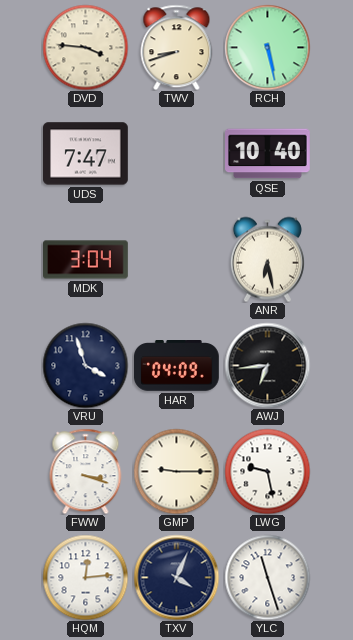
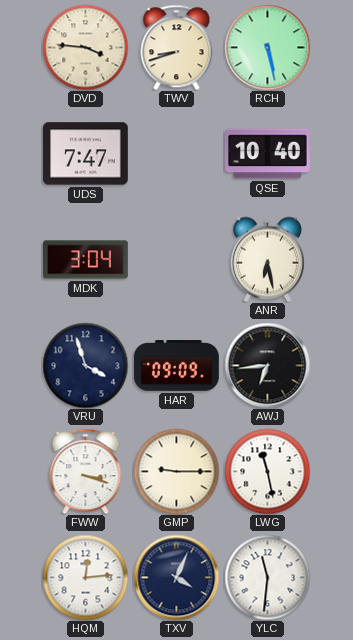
HAR: 04:09 -> 09:09 (177, 366)
LWG: 9:28 -> 11:28 (267, 471)
YLC: 11:27 -> 11:31 (267, 577)
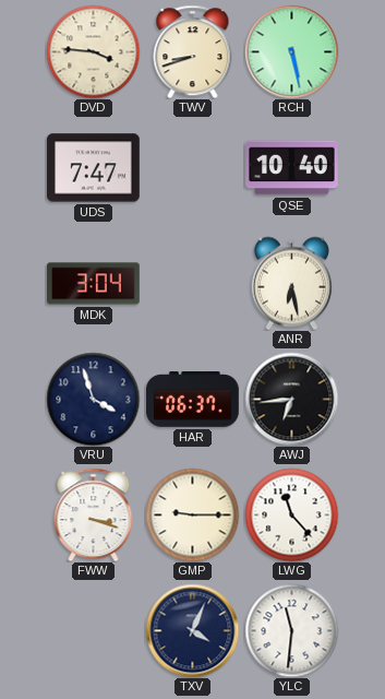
HAR: 09:09 -> 06:37 (193, 400)
LWG: 11:28 -> 11:23 (291, 514)
HQM: 12:14 -> none (85, 577)
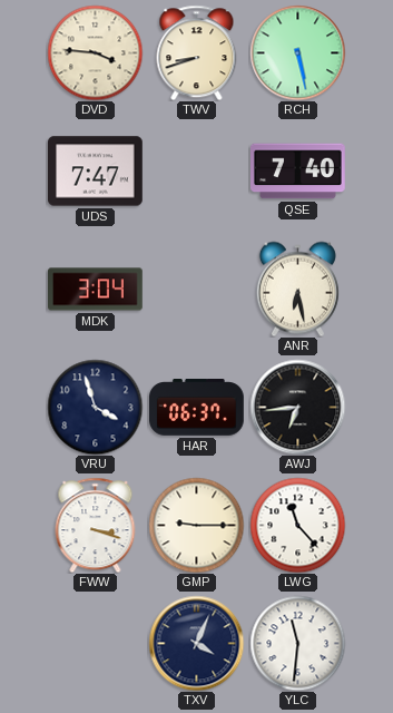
QSE: 10:40 -> 7:40 (298, 172)
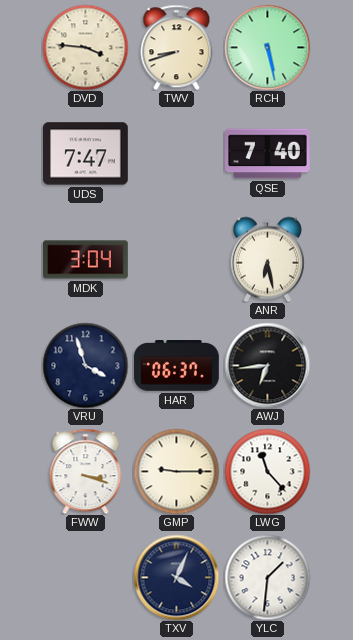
YLC: 11:31 -> 1:31 (267, 577)
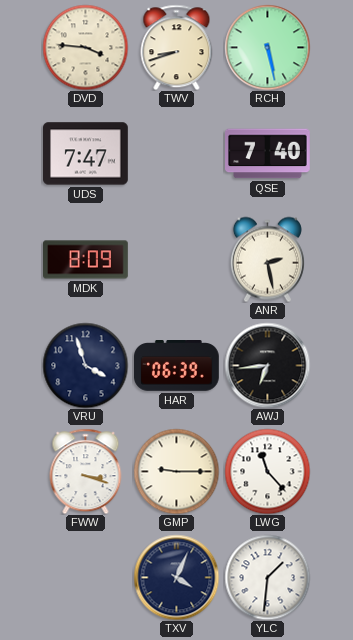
MDK: 3:04 -> 8:09 (86, 260)
ANR: 6:28 -> 2:28 (267, 259)
HAR: 06:37 -> 06:39 (177, 366)
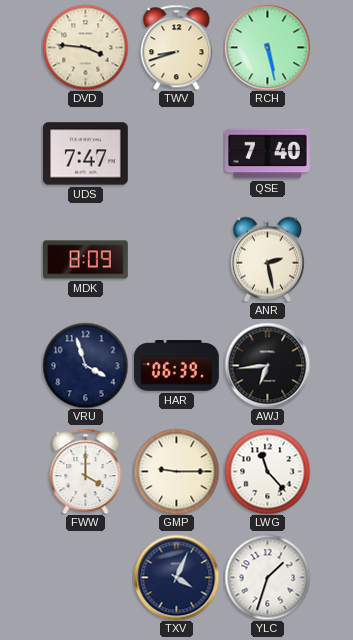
FWW: 3:18 -> 4:00 (86, 471)
YLC: 1:31 -> 1:33 (267, 577)
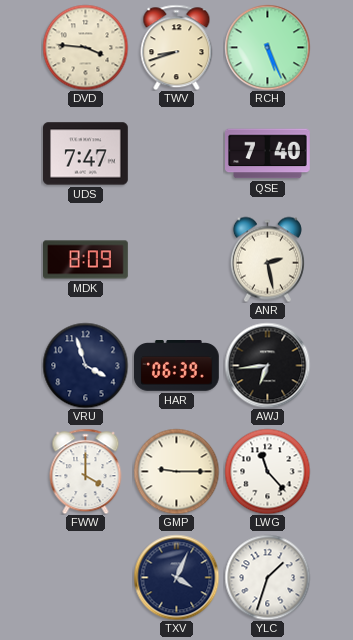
RCH: 5:28 -> 5:26 (267, 47)
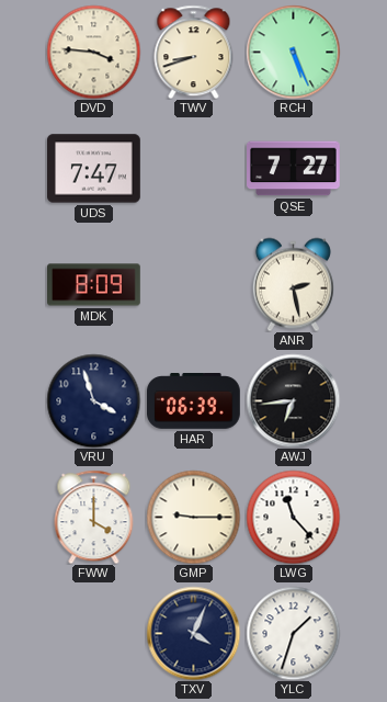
QSE: 7:40 -> 7:27 (294, 169)
